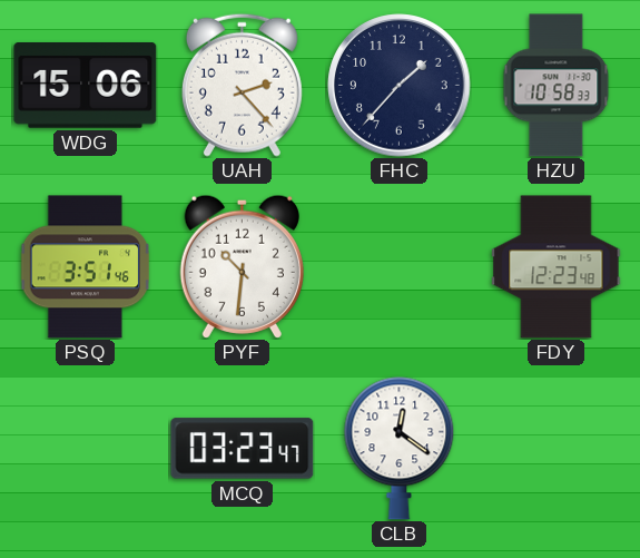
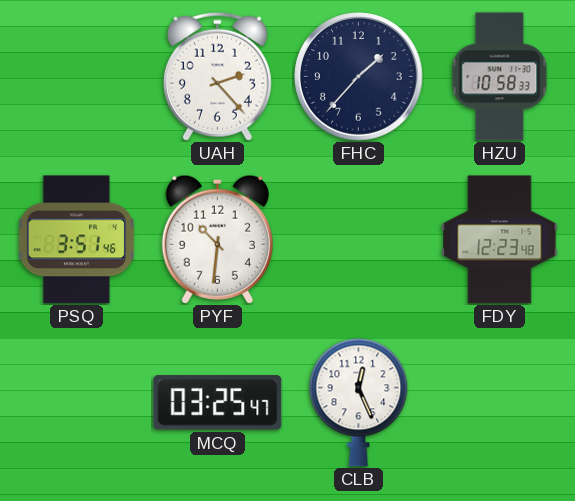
WDG: 15:06 -> none (86, 86)
MCQ: 03:23 -> 03:25 (218, 403)
CLB: 12:21 -> 12:26 (359, 402)
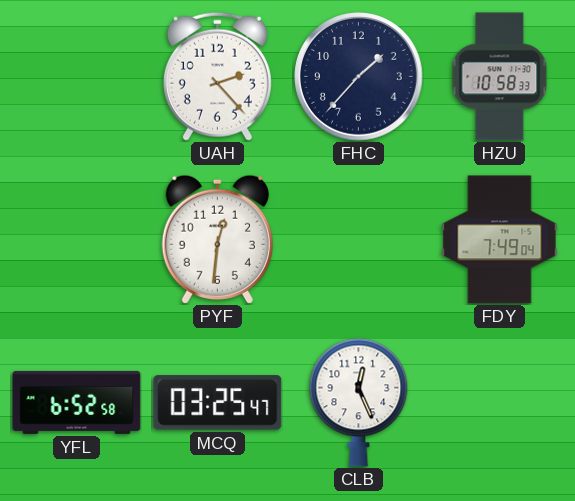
PSQ: 3:51 -> none (77, 240)
PYF: 10:31 -> 12:31 (217, 239)
FDY: 12:23 -> 7:49 (500, 240)
YFL: none -> 6:52 (77, 402)
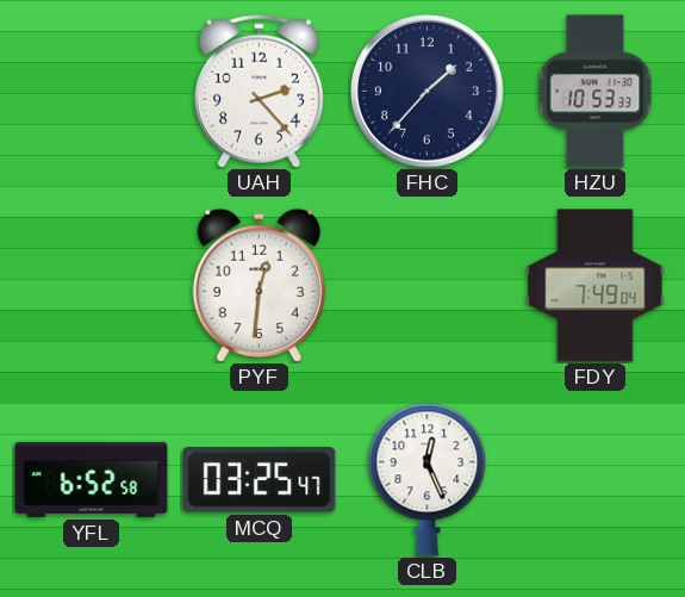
HZU: 10:58 -> 10:53 (596, 92)
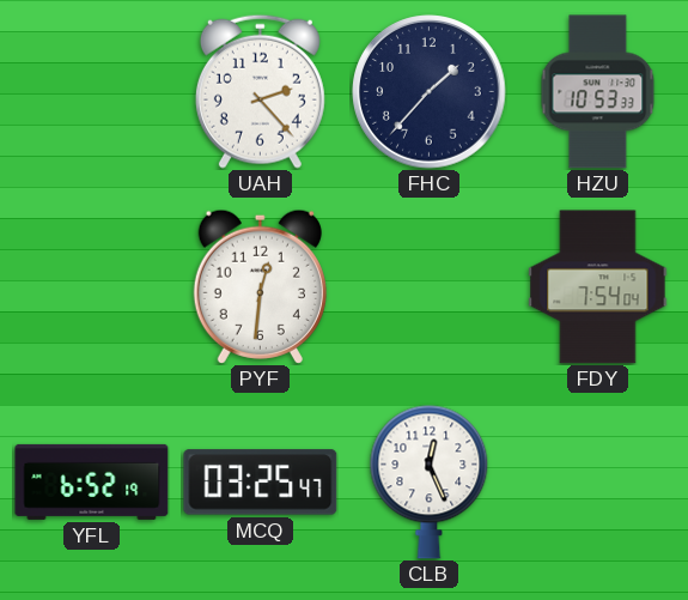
FDY: 7:49 -> 7:54 (598, 287)
YFL: 6:52:58 -> 6:52:19 (92, 481)
